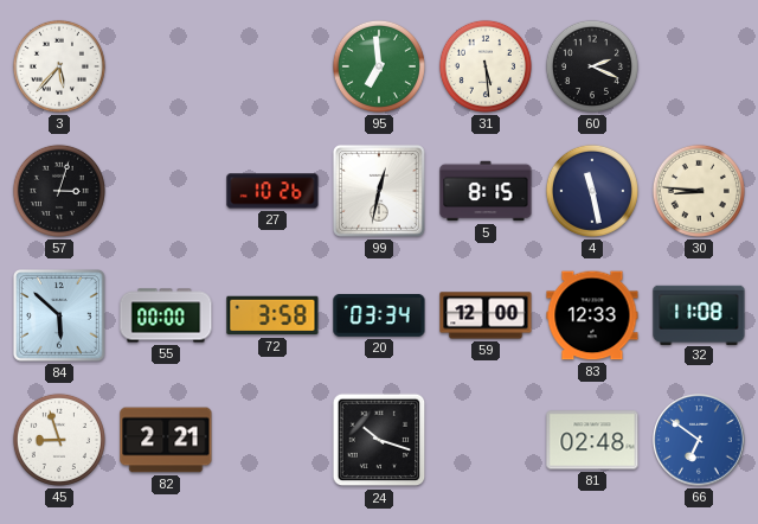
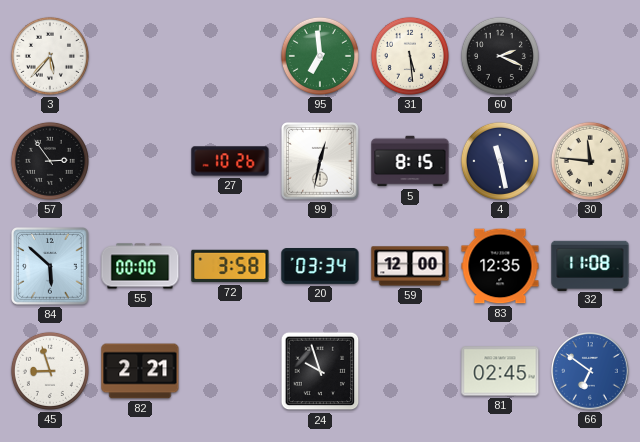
57: 3:03 -> 2:54 (50, 161)
30: 8:46 -> 11:46 (590, 161)
83: 12:33 -> 12:35 (500, 266)
24: 10:18 -> 9:57 (320, 371)
81: 02:48 -> 02:45 (500, 371)
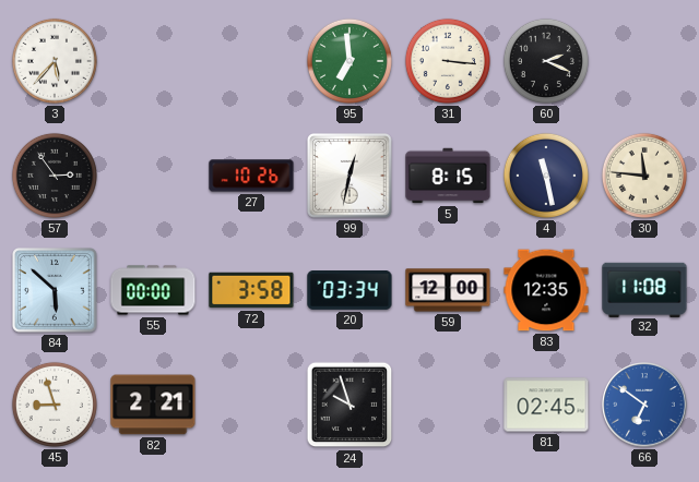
31: 5:29 -> 3:16 (448, 61)
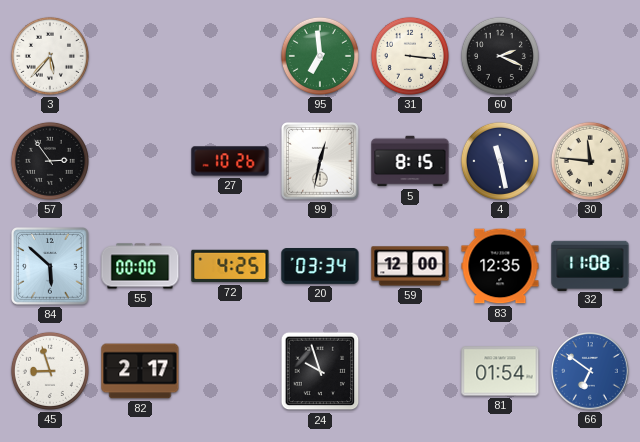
72: 3:58 -> 4:25 (230, 266)
82: 2:21 -> 2:17 (140, 371)
81: 02:45 -> 01:54 (500, 371)
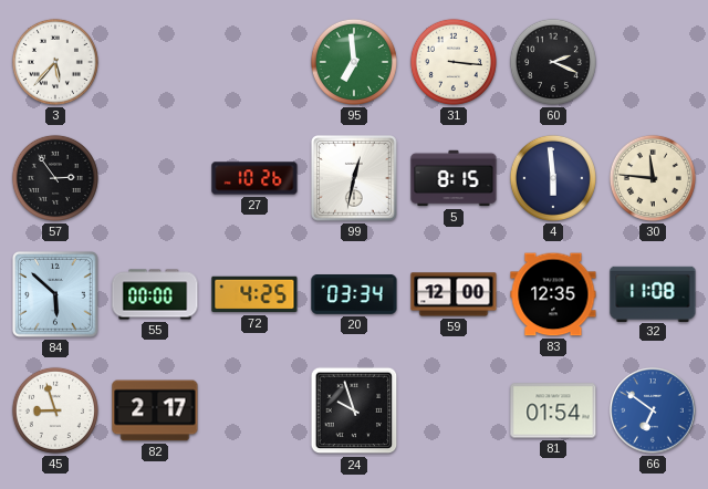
4: 11:28 -> 5:59 (553, 178)
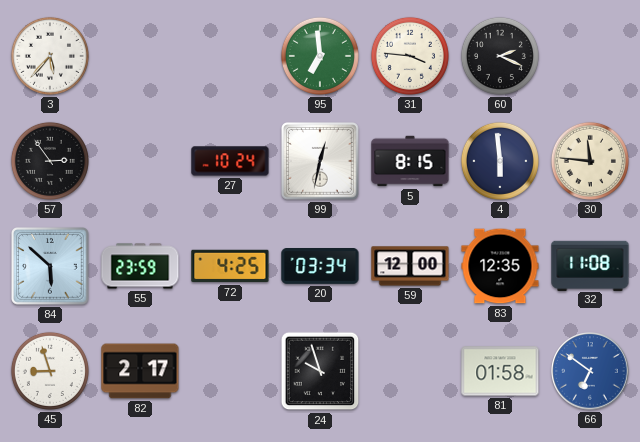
31: 3:16 -> 3:46 (410, 56)
27: 10:26 -> 10:24 (230, 161)
55: 00:00 -> 23:59 (140, 266)
81: 01:54 -> 01:58 (500, 371)
